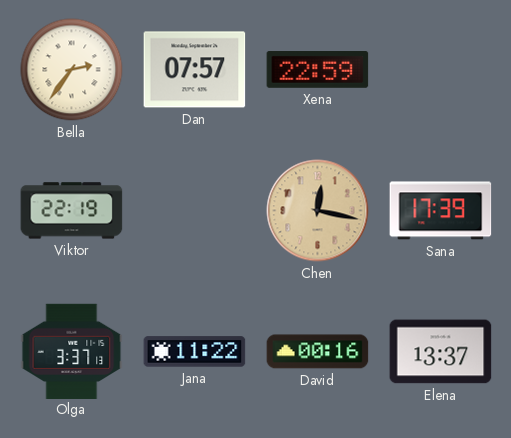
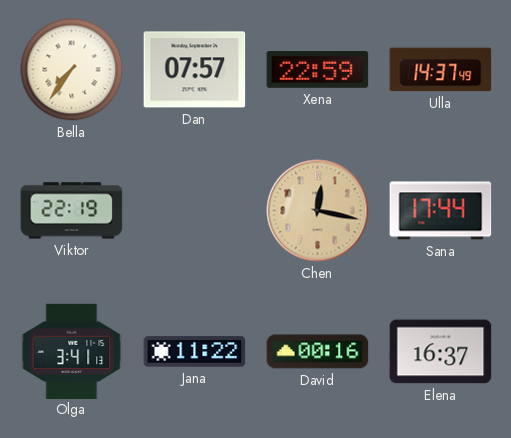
Bella: 2:36 -> 7:36 (72, 70)
Ulla: none -> 14:37 (441, 70)
Sana: 17:39 -> 17:44 (441, 211)
Olga: 3:37 -> 3:41 (72, 351)
Elena: 13:37 -> 16:37 (441, 352)
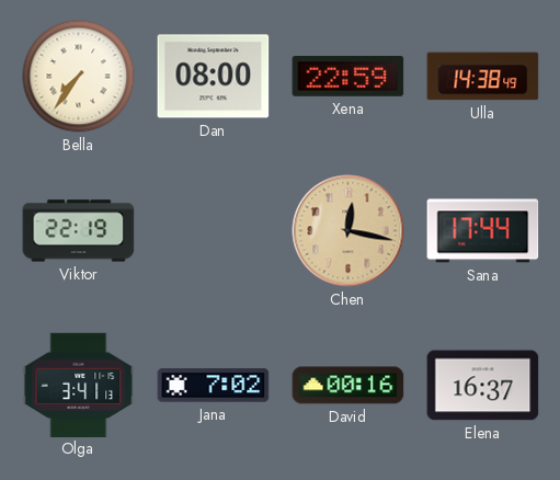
Dan: 07:57 -> 08:00 (214, 77)
Ulla: 14:37 -> 14:38 (483, 77)
Jana: 11:22 -> 7:02 (214, 386)
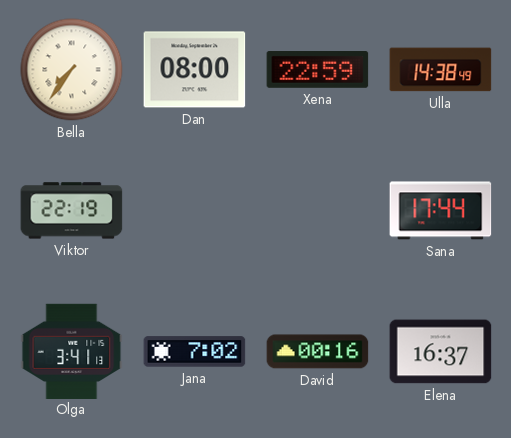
Chen: 12:17 -> none (348, 231)
